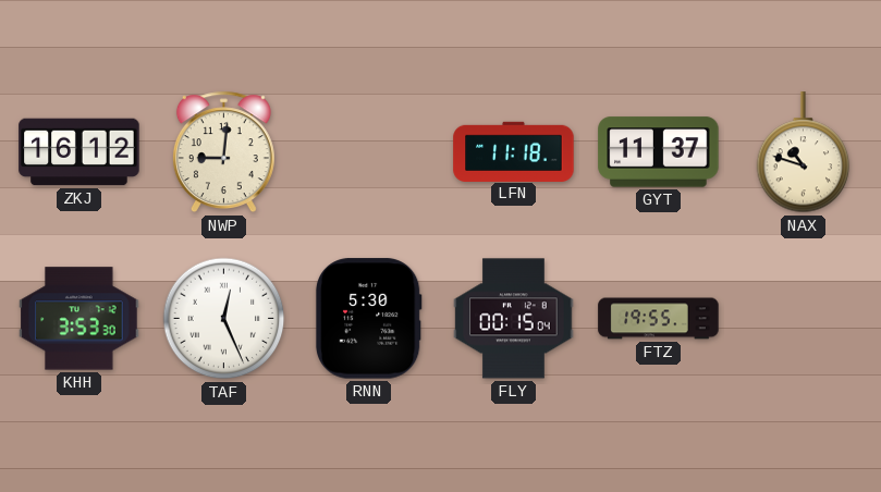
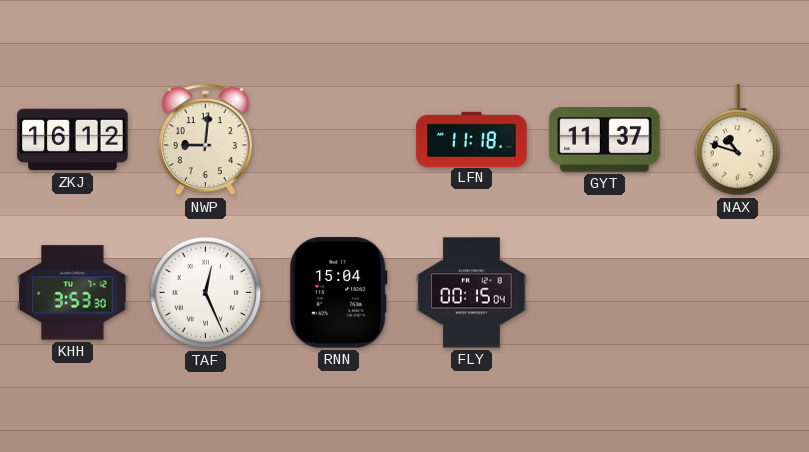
RNN: 5:30 -> 15:04 (338, 293)
FTZ: 19:55 -> none (659, 319)
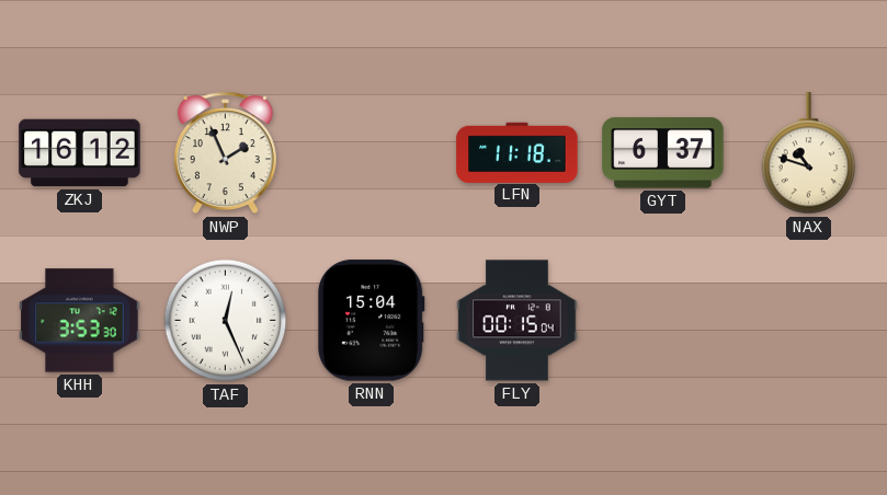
NWP: 9:01 -> 1:56 (225, 153)
GYT: 11:37 -> 6:37 (663, 153)
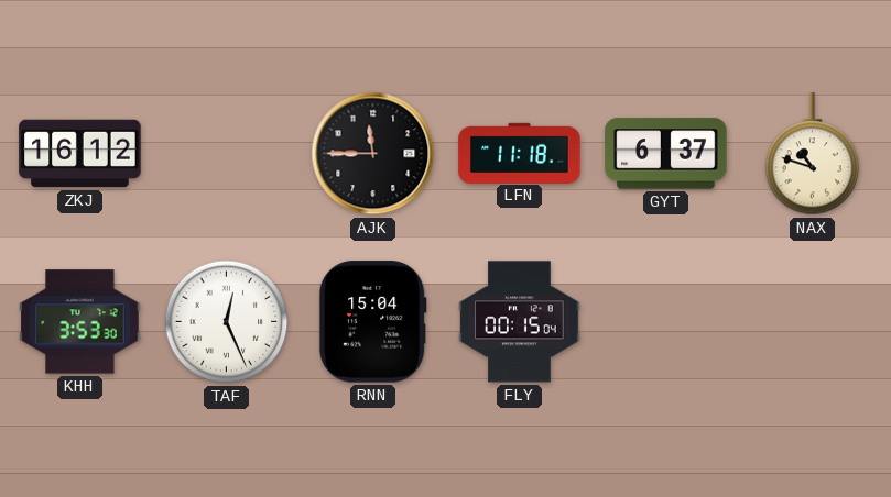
NWP: 1:56 -> none (225, 153)
AJK: none -> 11:45 (373, 154)
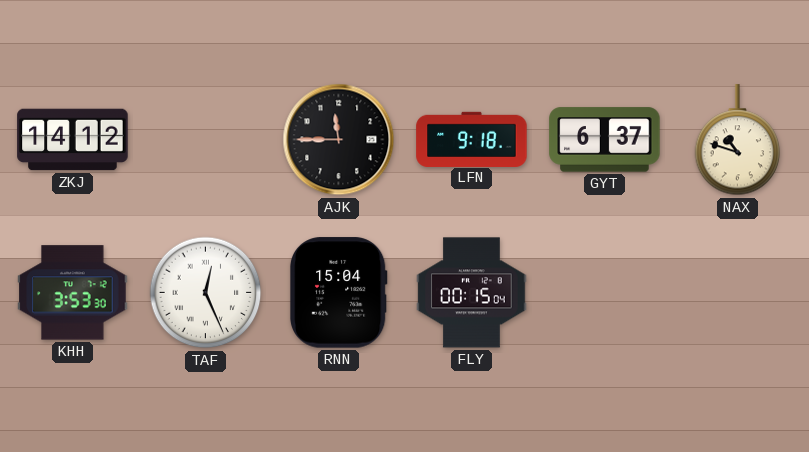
ZKJ: 16:12 -> 14:12 (73, 140)
LFN: 11:18 -> 9:18 (472, 139)
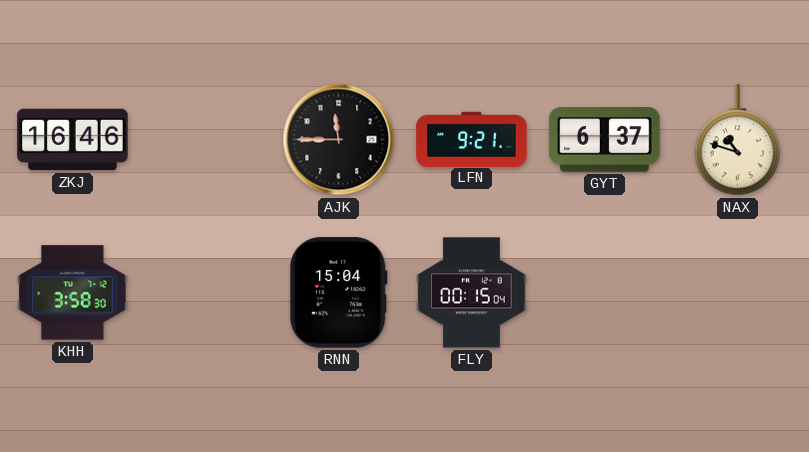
ZKJ: 14:12 -> 16:46 (73, 140)
LFN: 9:18 -> 9:21 (472, 139)
KHH: 3:53 -> 3:58 (73, 293)
TAF: 12:26 -> none (206, 293)
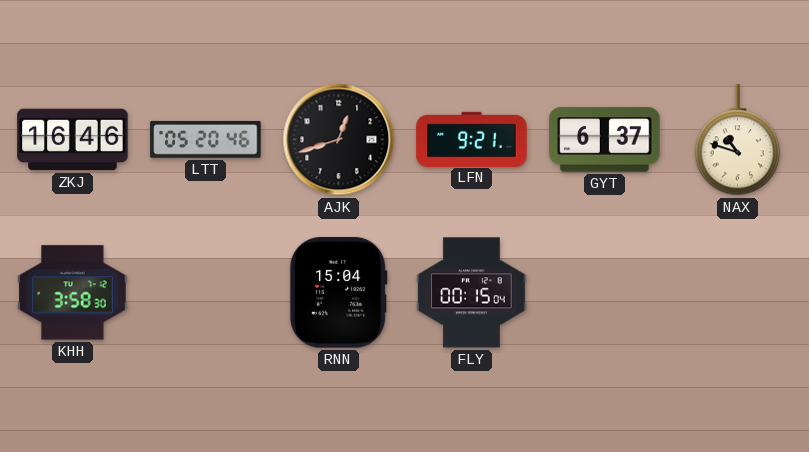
LTT: none -> 05:20 (206, 139)
AJK: 11:45 -> 12:42 (339, 140)
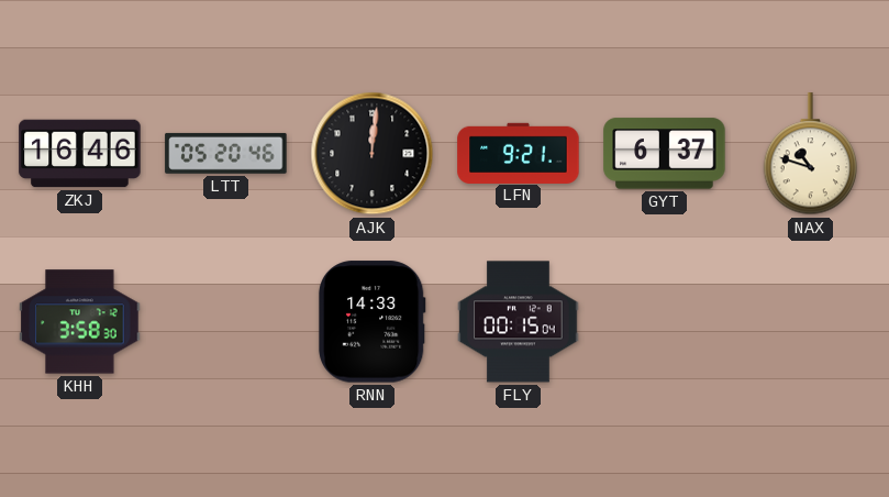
AJK: 12:42 -> 12:01 (373, 154)
RNN: 15:04 -> 14:33 (371, 322)
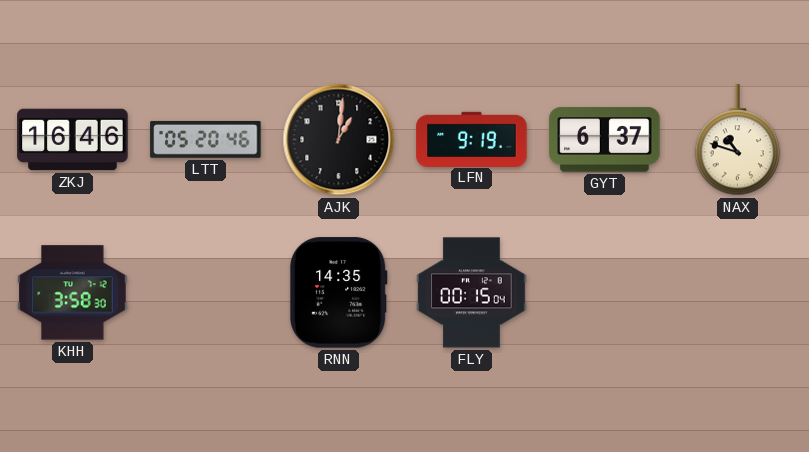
AJK: 12:01 -> 1:01 (339, 140)
LFN: 9:21 -> 9:19 (472, 139)
RNN: 14:33 -> 14:35 (338, 293)
